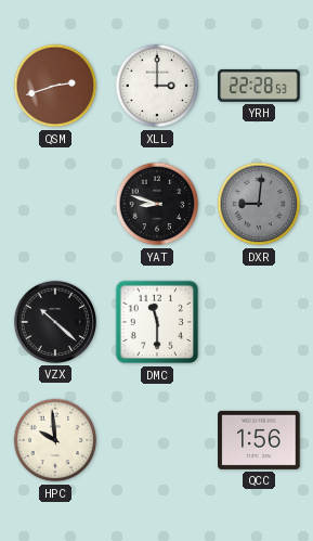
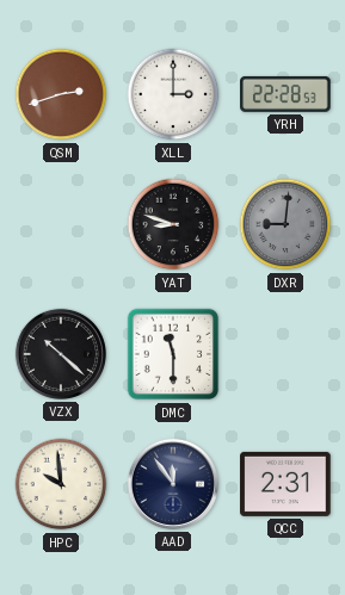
AAD: none -> 11:54 (173, 484)
QCC: 1:56 -> 2:31 (285, 484)
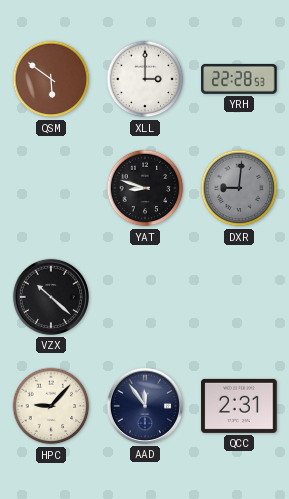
QSM: 2:42 -> 5:51 (51, 79)
DMC: 11:30 -> none (173, 354)
HPC: 9:59 -> 9:07 (51, 406)
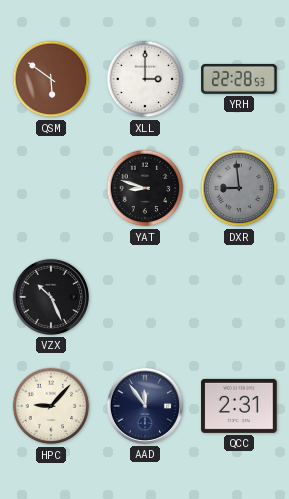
DXR: 9:01 -> 8:59 (239, 188)
VZX: 10:22 -> 10:26 (51, 297)
